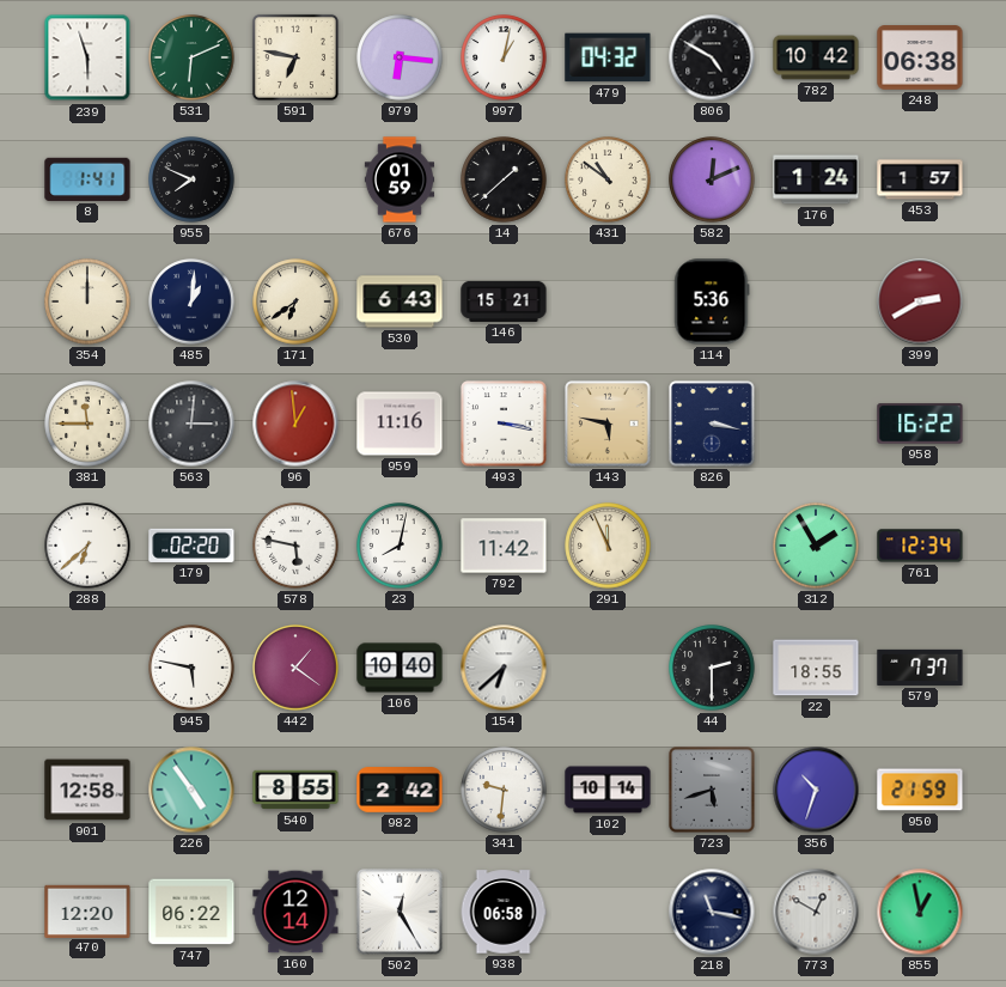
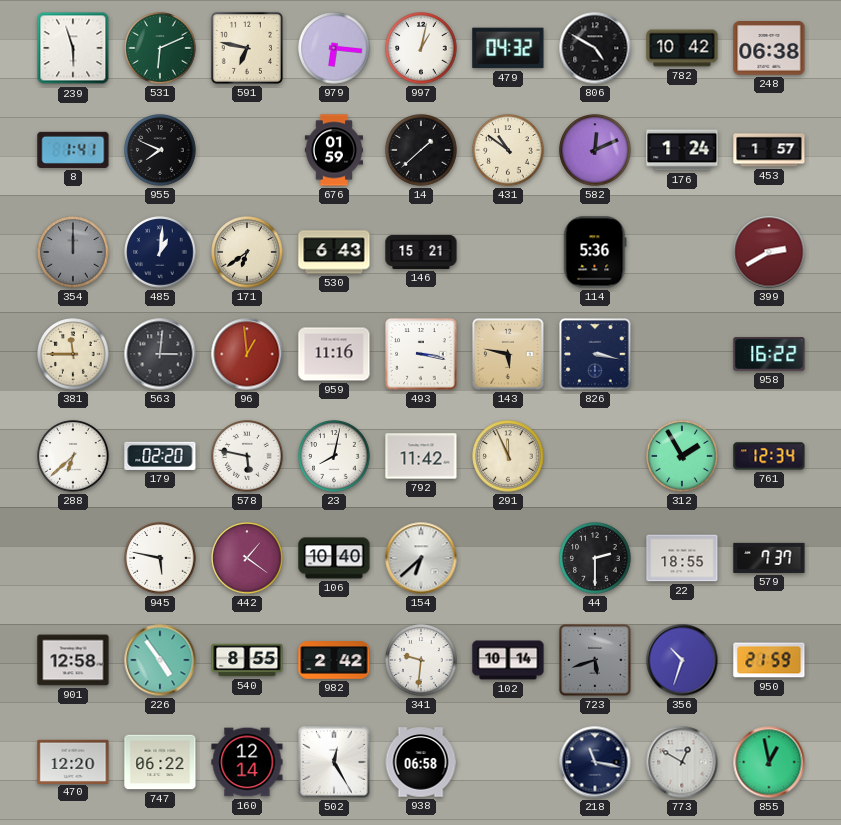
354 dial: cream -> grey (73, 252)
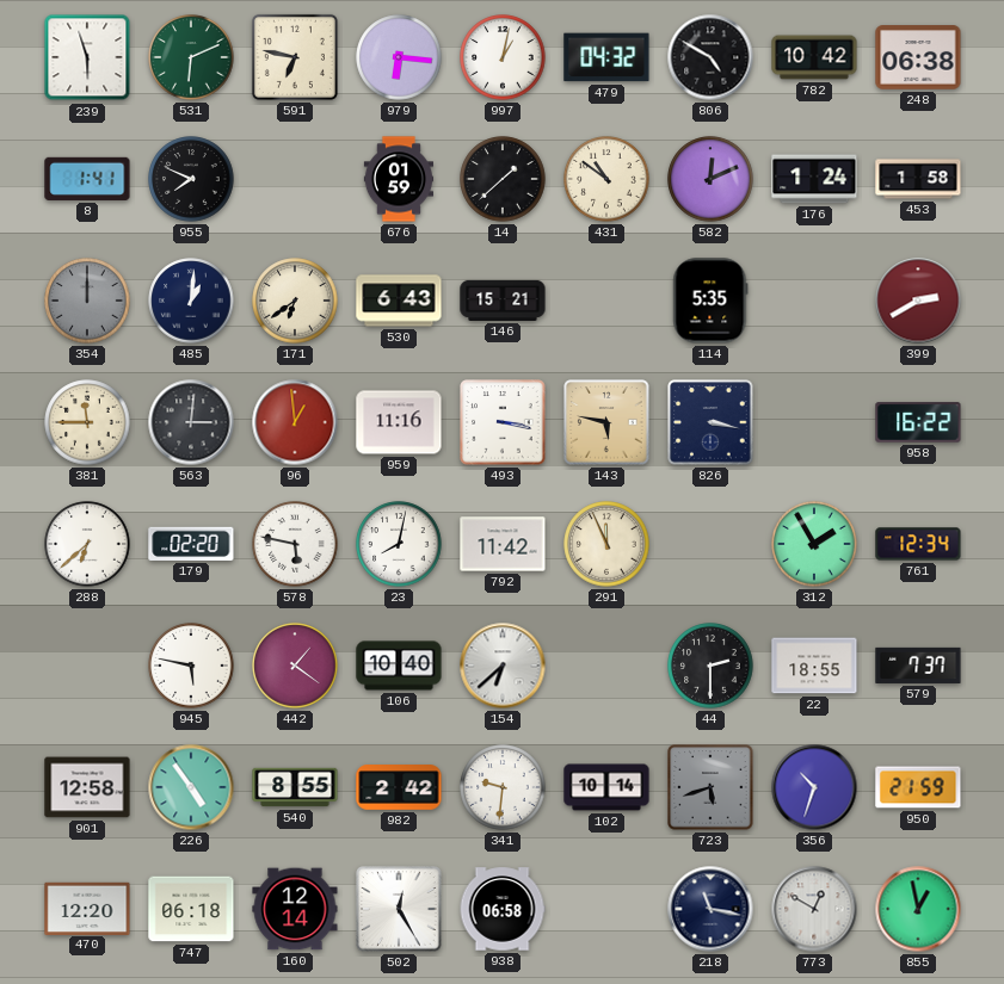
453: 1:57 -> 1:58 (918, 179)
114: 5:36 -> 5:35 (710, 301)
747: 06:22 -> 06:18 (191, 909)
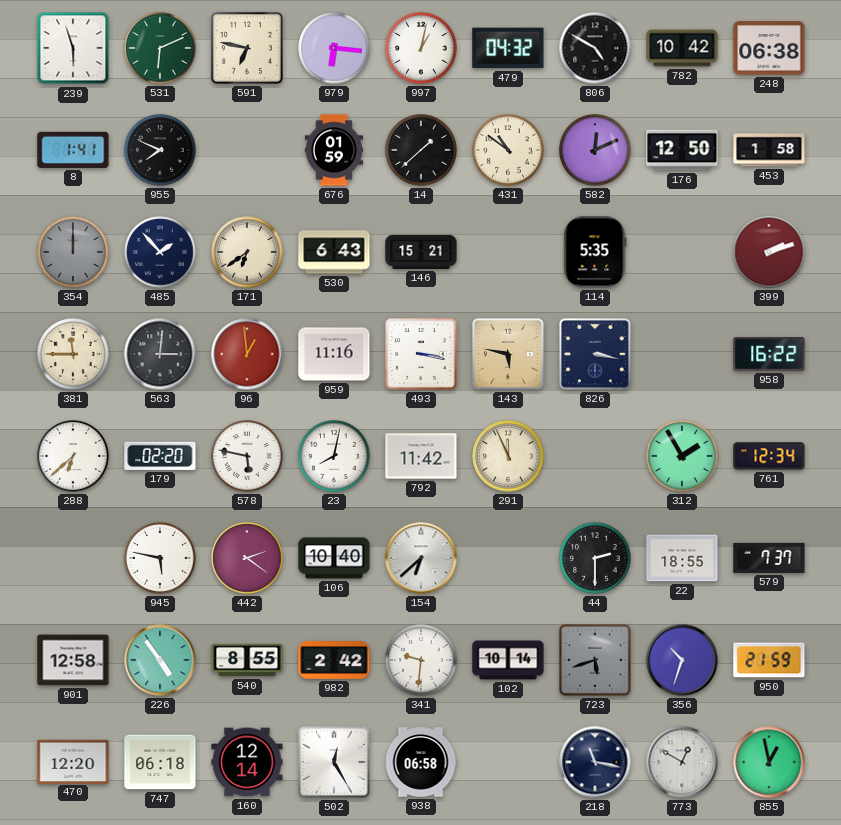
176: 1:24 -> 12:50 (682, 150)
485: 1:01 -> 1:53 (160, 252)
399: 2:40 -> 2:12 (769, 252)
442: 1:21 -> 2:21 (247, 558)
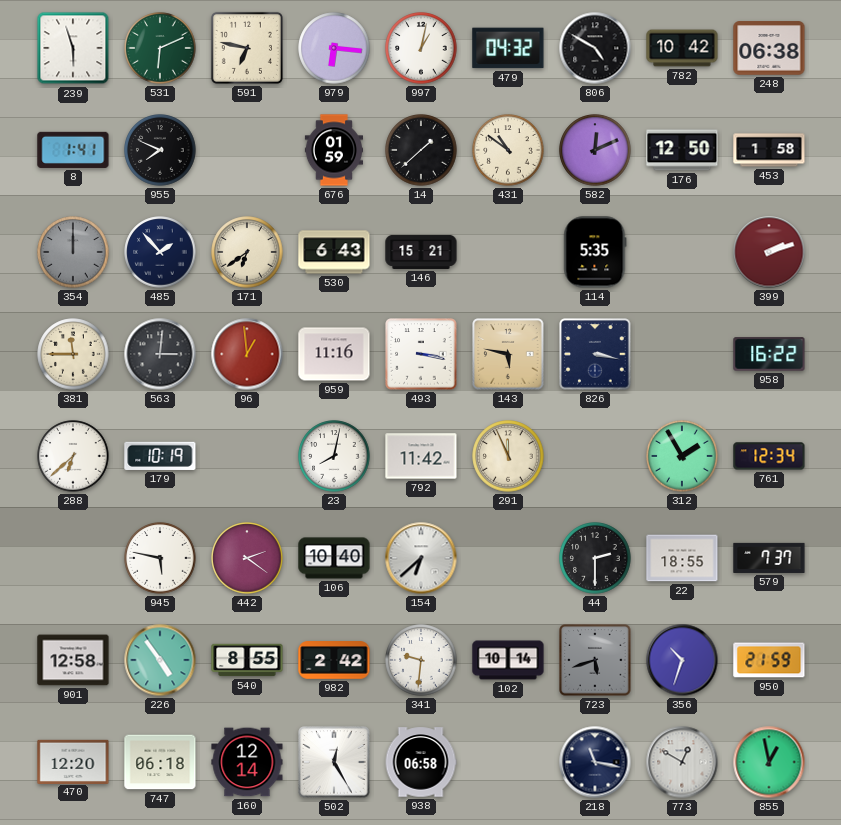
179: 02:20 -> 10:19 (160, 456)
578: 5:47 -> none (247, 456)
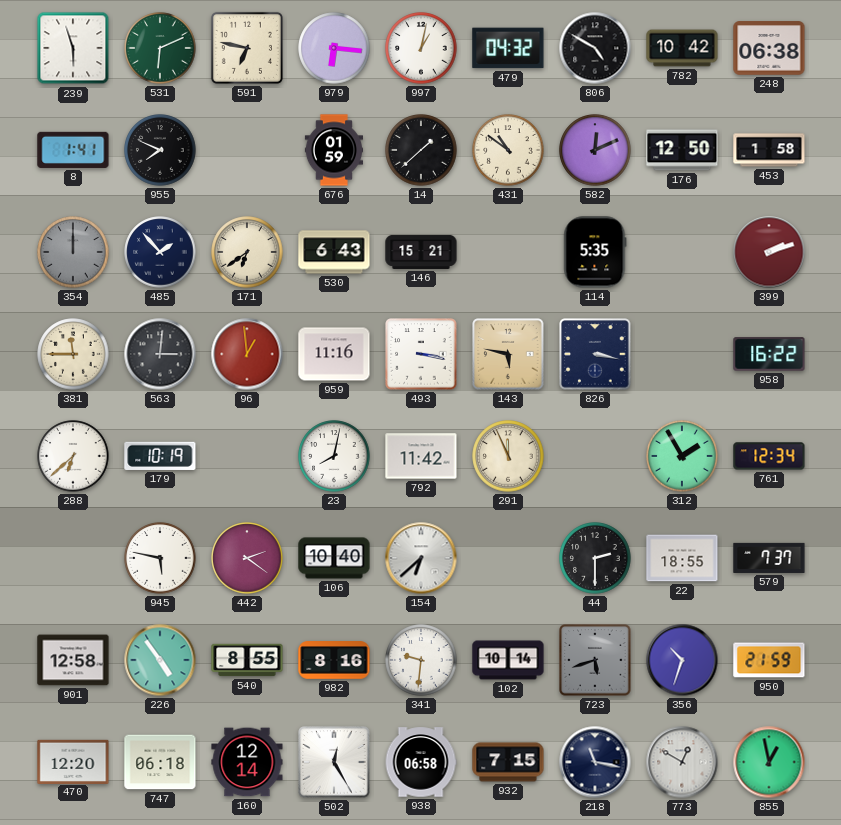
982: 2:42 -> 8:16 (334, 660)
932: none -> 7:15 (508, 762)
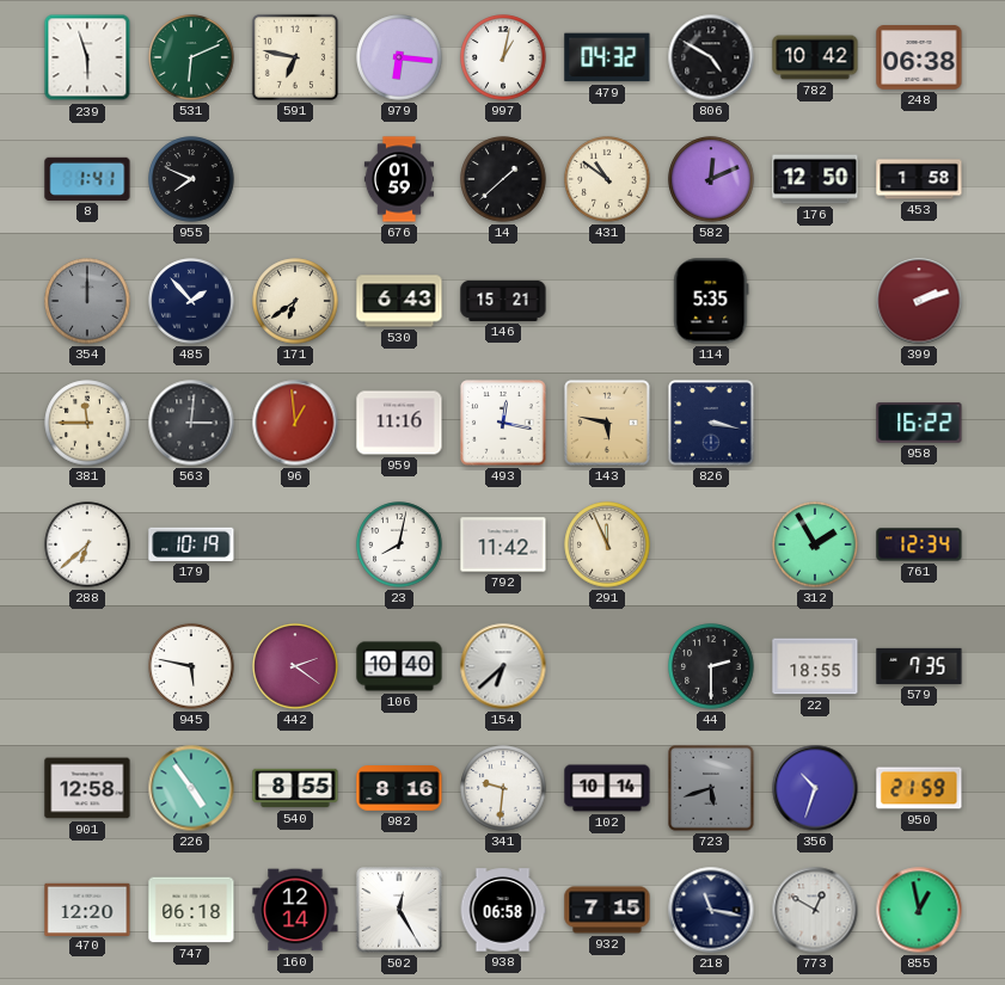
493: 3:17 -> 12:17 (503, 423)
579: 7:37 -> 7:35 (919, 666)
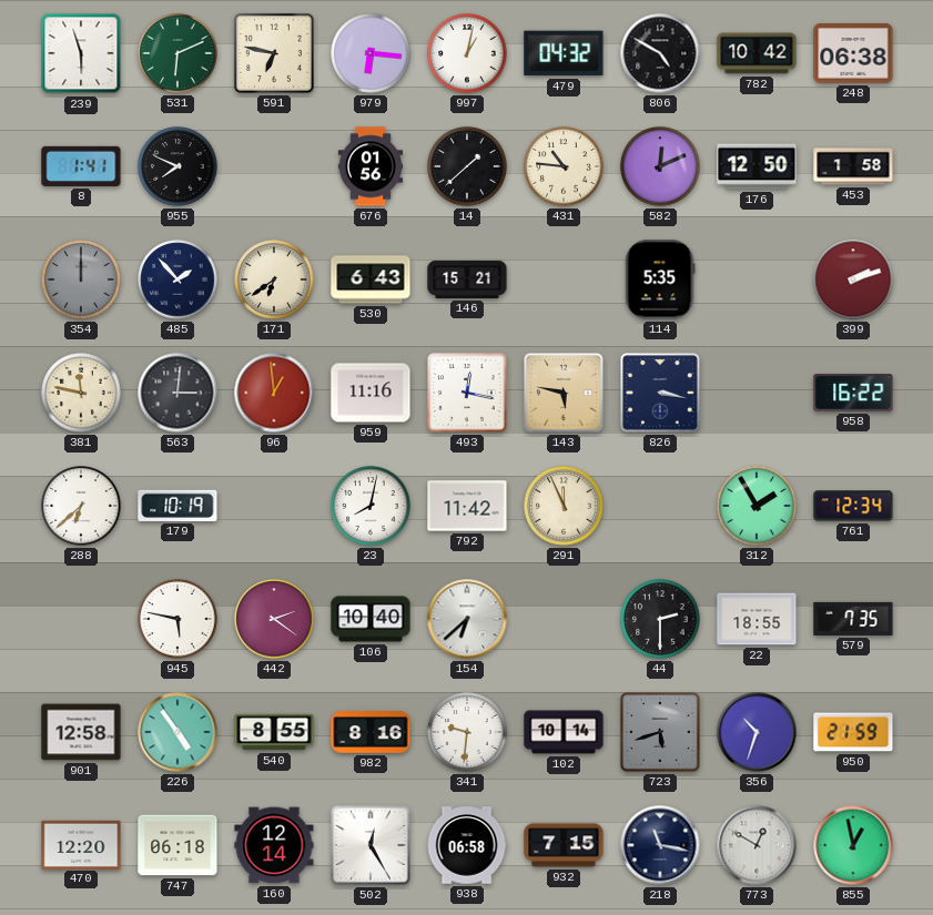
676: 01:59 -> 01:56 (369, 166)
431: 10:51 -> 10:46 (564, 166)
381: 11:45 -> 11:47 (81, 393)
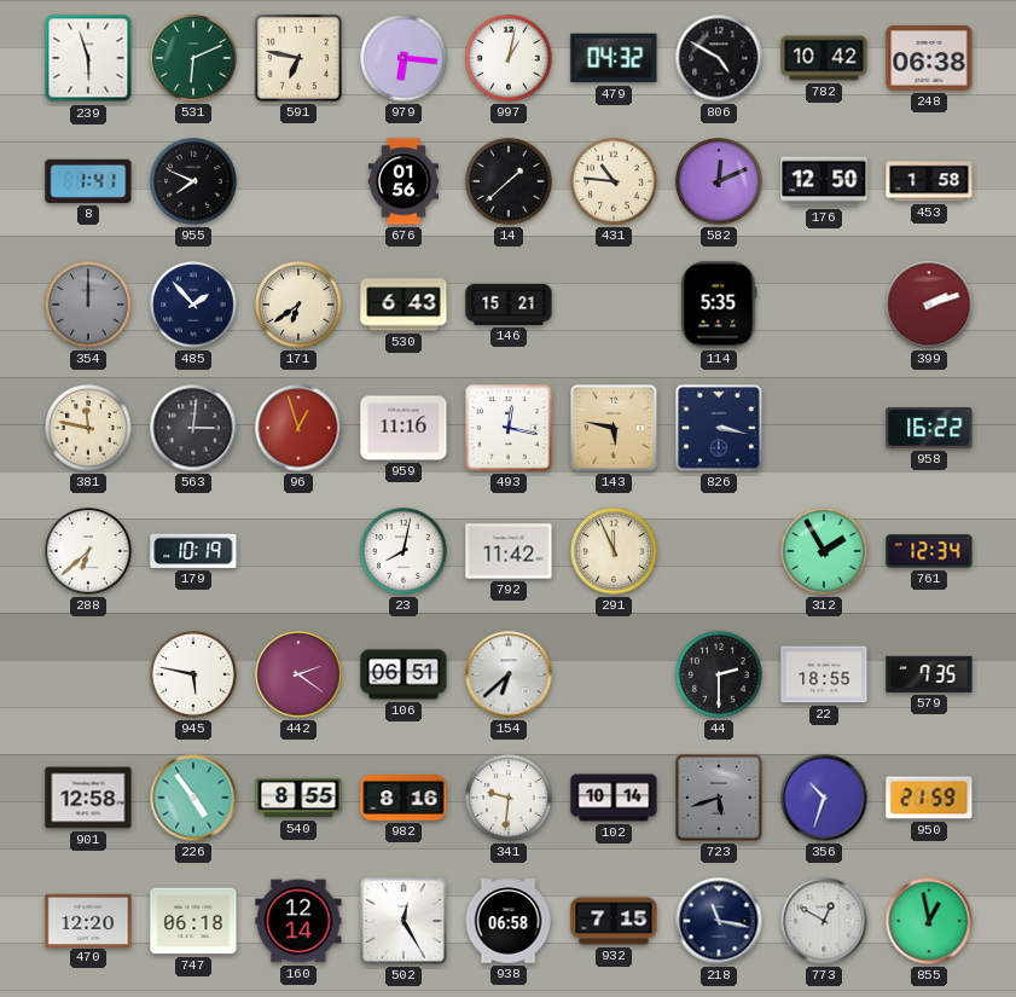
96: 12:59 -> 12:57 (298, 428)
106: 10:40 -> 06:51 (404, 674)
